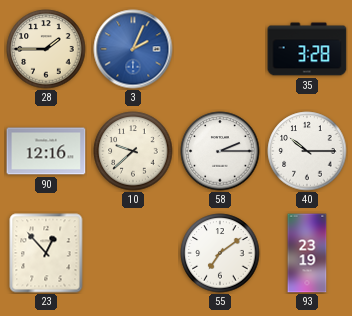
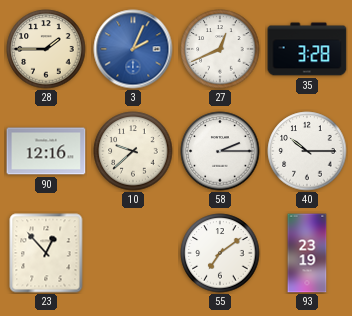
27: none -> 12:41 (220, 49)
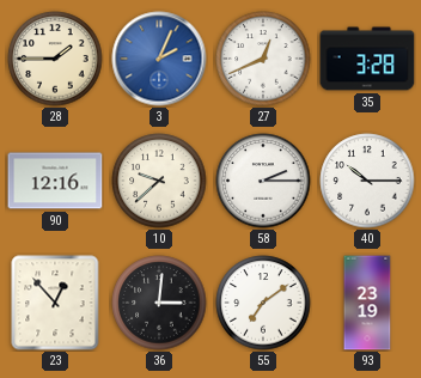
36: none -> 3:01 (159, 303)
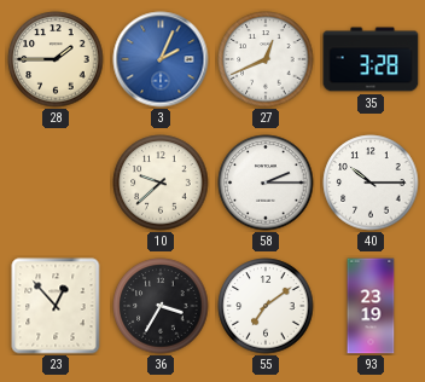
90: 12:16 -> none (55, 181)
36: 3:01 -> 3:35 (161, 306)
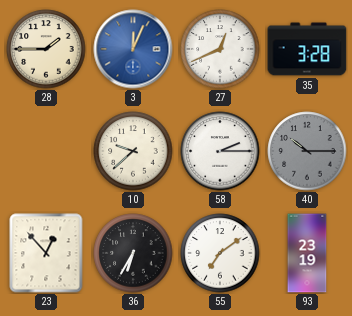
3: 2:04 -> 12:04 (133, 49)
40 dial: white -> grey (307, 151)
36: 3:35 -> 6:35 (133, 253)
